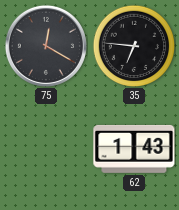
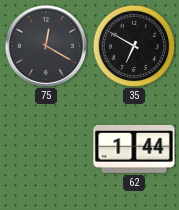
35: 6:46 -> 6:50 (134, 46)
62: 1:43 -> 1:44 (134, 149)
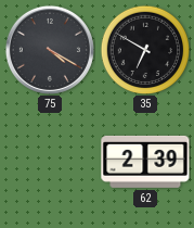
75: 12:20 -> 4:20 (50, 50)
62: 1:44 -> 2:39 (145, 162)
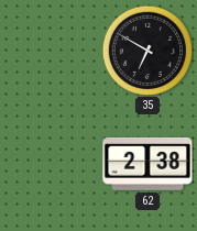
75: 4:20 -> none (50, 50)
62: 2:39 -> 2:38 (147, 164)
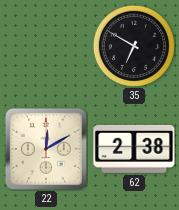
22: none -> 12:10 (46, 149)
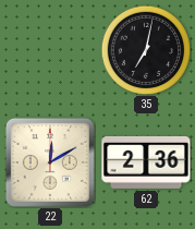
35: 6:50 -> 7:02 (146, 50)
62: 2:38 -> 2:36 (146, 162)
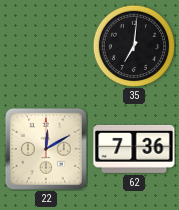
35: 7:02 -> 7:01 (134, 46)
62: 2:36 -> 7:36 (134, 149)
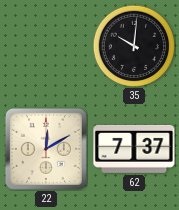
35: 7:01 -> 10:01 (134, 46)
62: 7:36 -> 7:37 (134, 149)
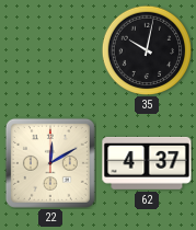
35: 10:01 -> 10:02 (147, 50)
62: 7:37 -> 4:37 (147, 163)
